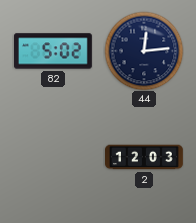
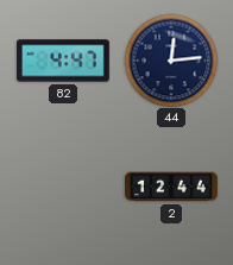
82: 5:02 -> 4:47 (64, 61)
2: 12:03 -> 12:44 (172, 187)
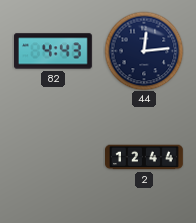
82: 4:47 -> 4:43 (54, 51)
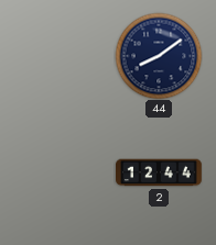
82: 4:43 -> none (54, 51)
44: 12:14 -> 8:09 (159, 56)
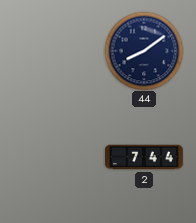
2: 12:44 -> 7:44 (145, 157)
